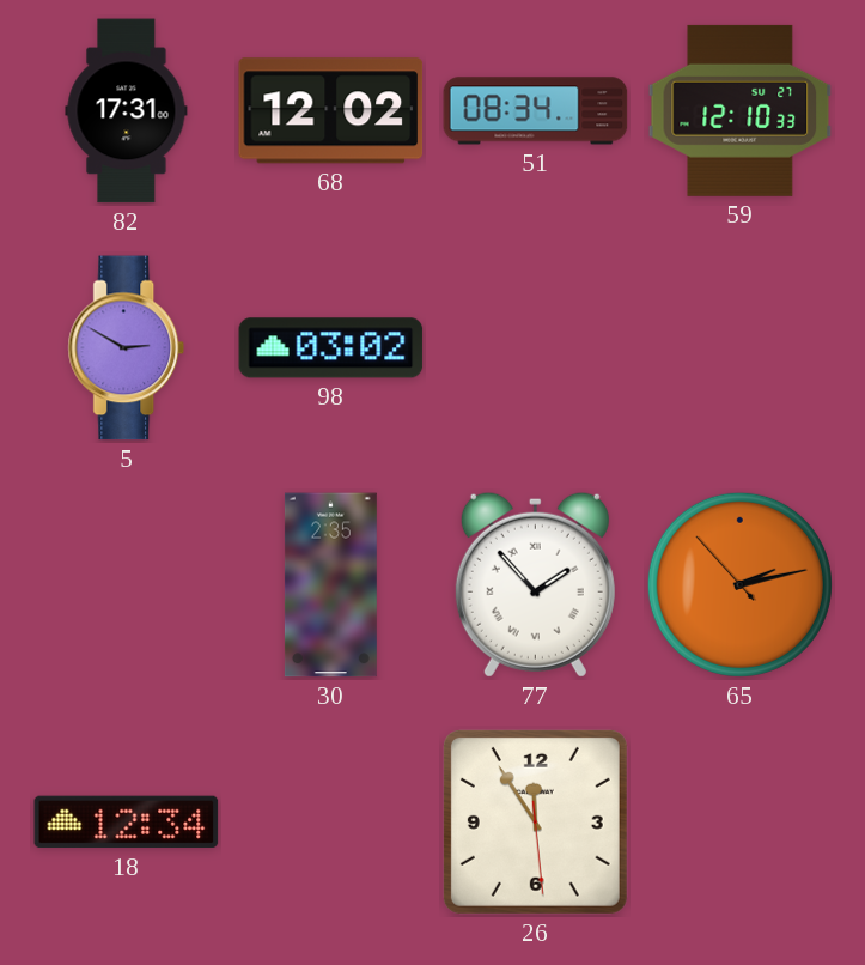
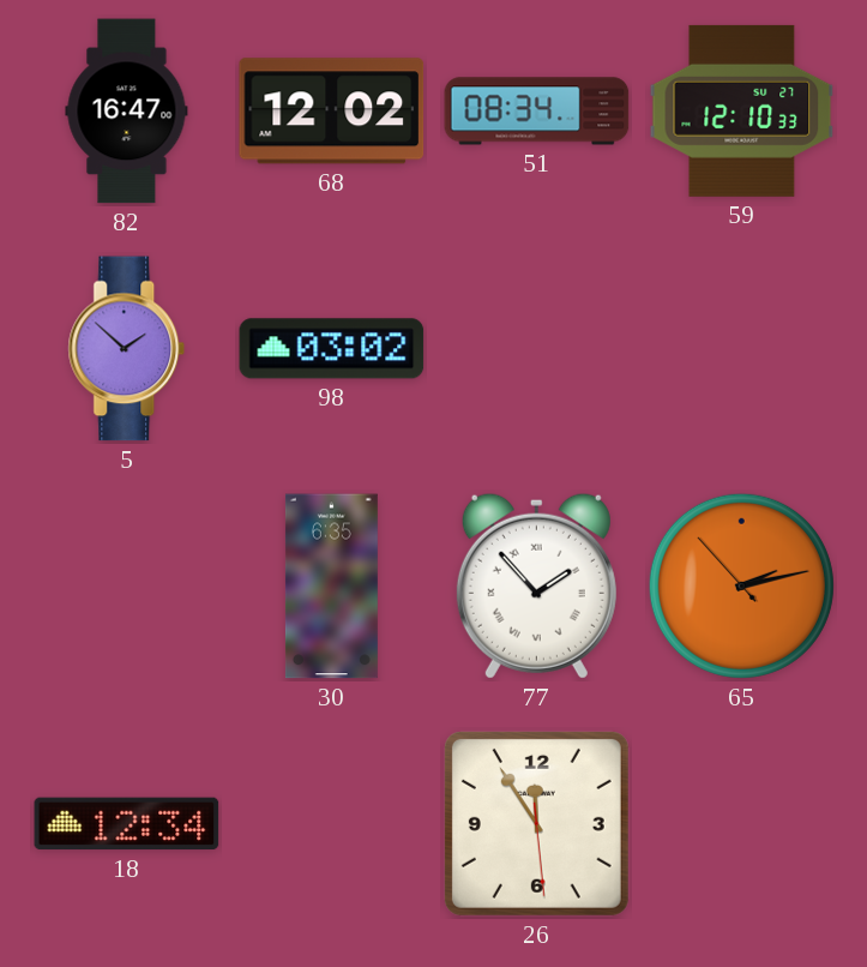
82: 17:31 -> 16:47 (127, 112)
5: 2:50 -> 1:52 (127, 349)
30: 2:35 -> 6:35 (331, 587)
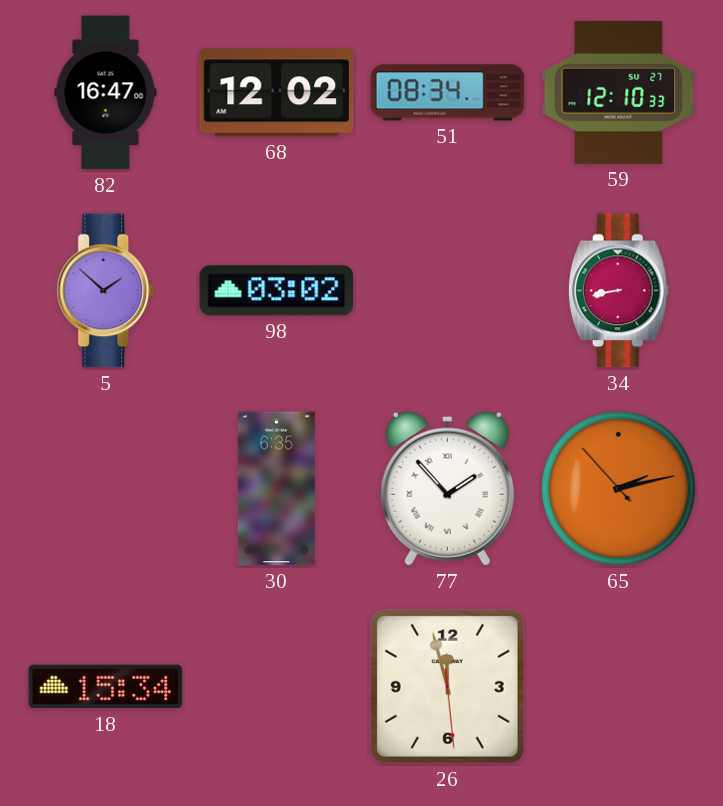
34: none -> 8:43 (618, 291)
18: 12:34 -> 15:34 (106, 687)
26: 11:54 -> 11:57 (447, 686)
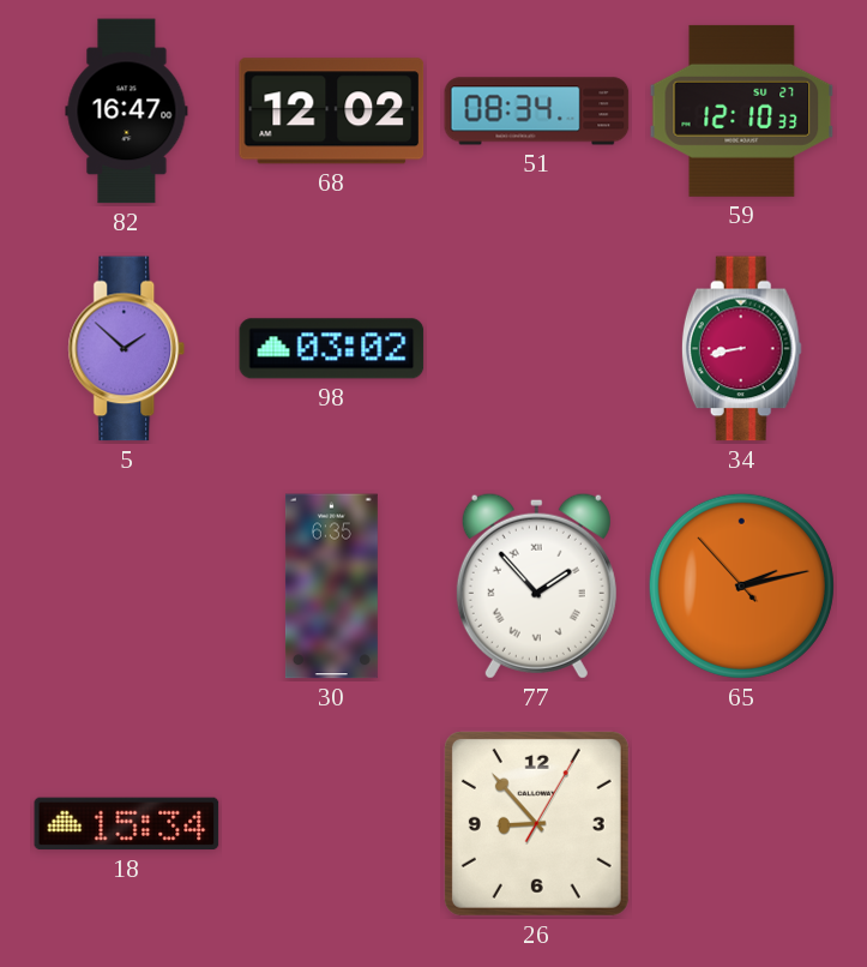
26: 11:57 -> 8:53 (536, 823)
